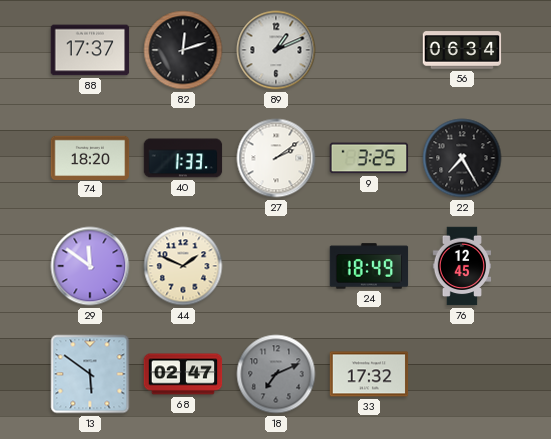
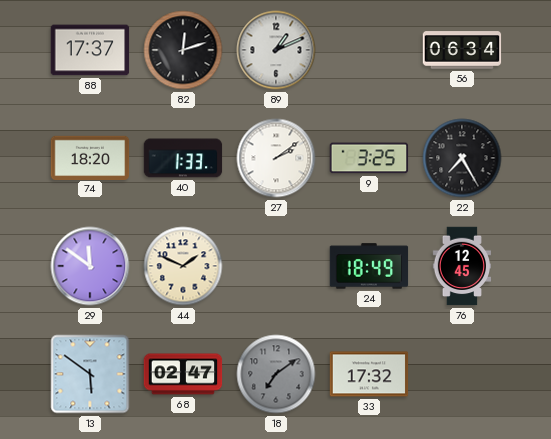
18: 7:11 -> 7:09 (276, 374)
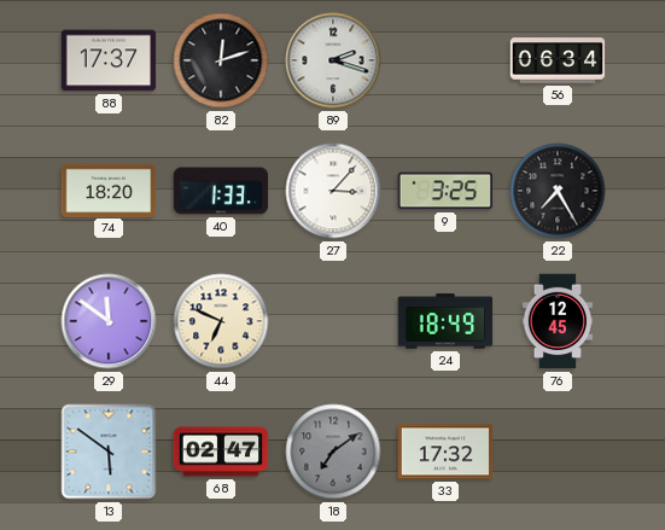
89: 1:11 -> 2:18 (333, 60)
27: 2:09 -> 3:07 (333, 191)
44: 1:49 -> 6:49 (221, 321)
